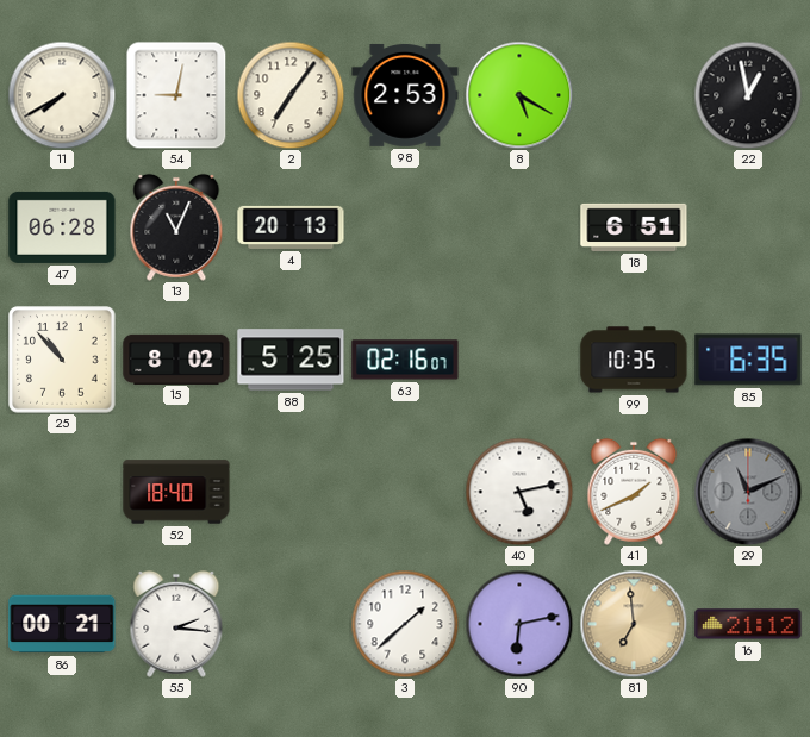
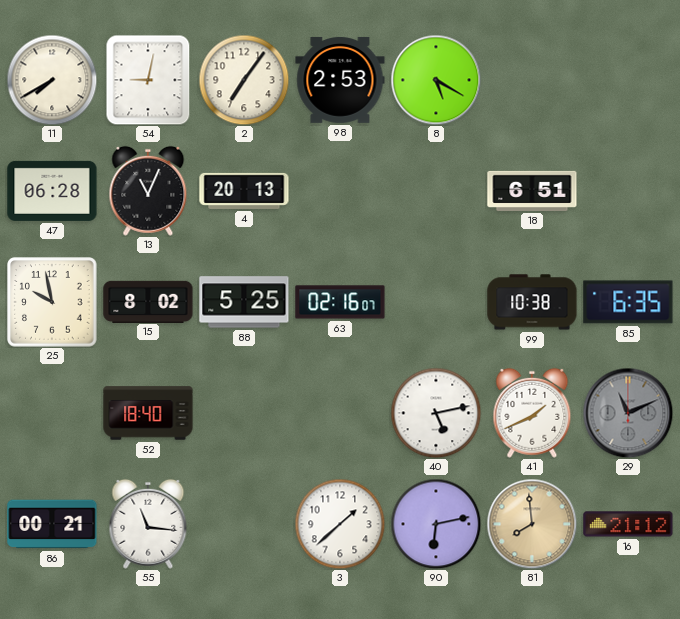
22: 12:58 -> none (748, 95)
25: 10:53 -> 9:58 (52, 302)
99: 10:35 -> 10:38 (532, 302)
55: 2:16 -> 11:16 (148, 524)
81: 6:59 -> 7:59 (532, 524)
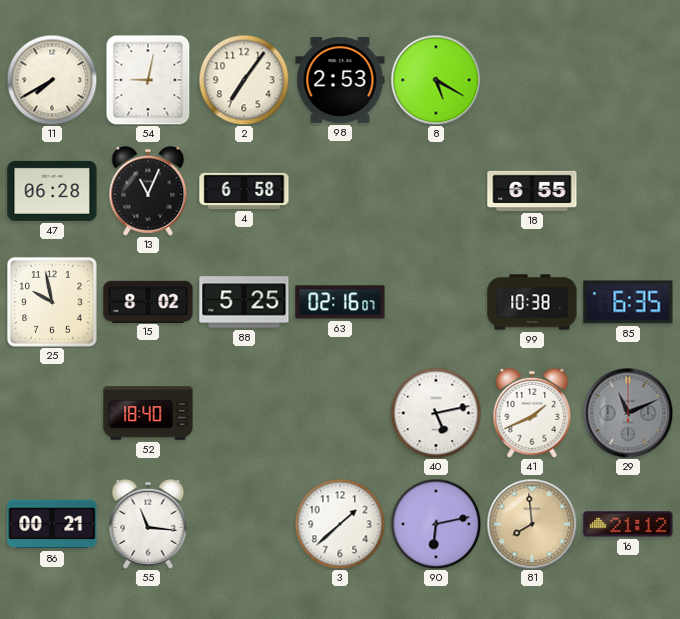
4: 20:13 -> 6:58 (244, 191)
18: 6:51 -> 6:55 (532, 191)
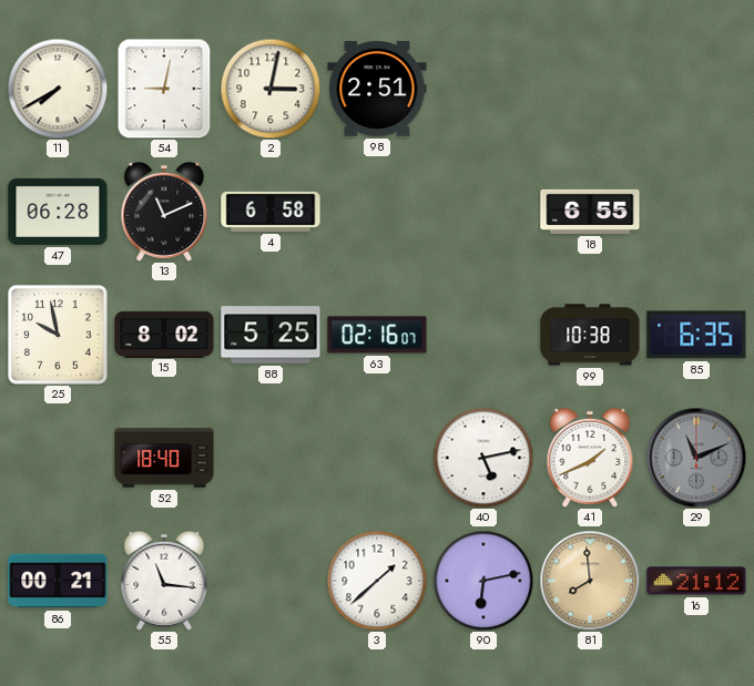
2: 7:06 -> 3:02 (271, 89)
98: 2:53 -> 2:51 (377, 89)
8: 5:20 -> none (436, 80)
13: 11:04 -> 11:11 (164, 212)
